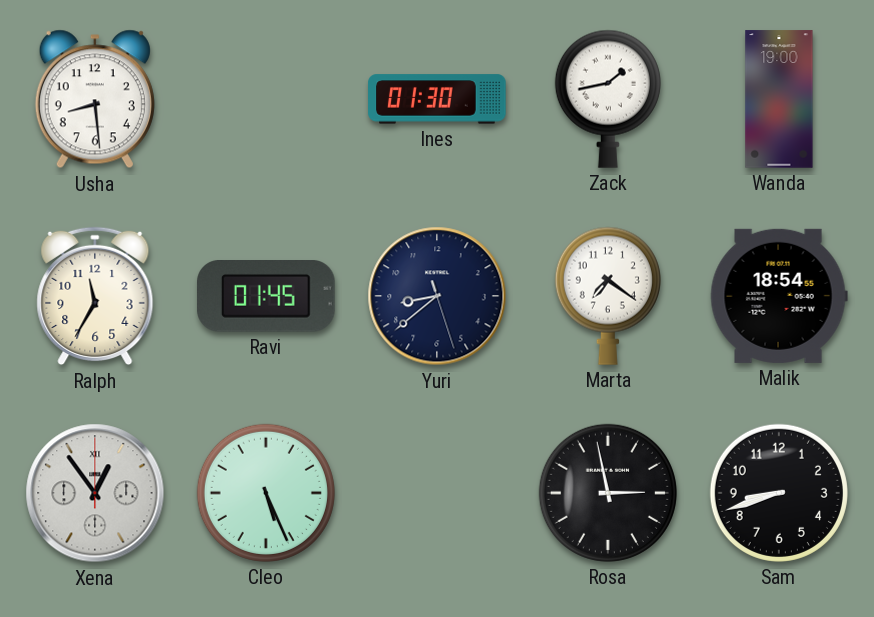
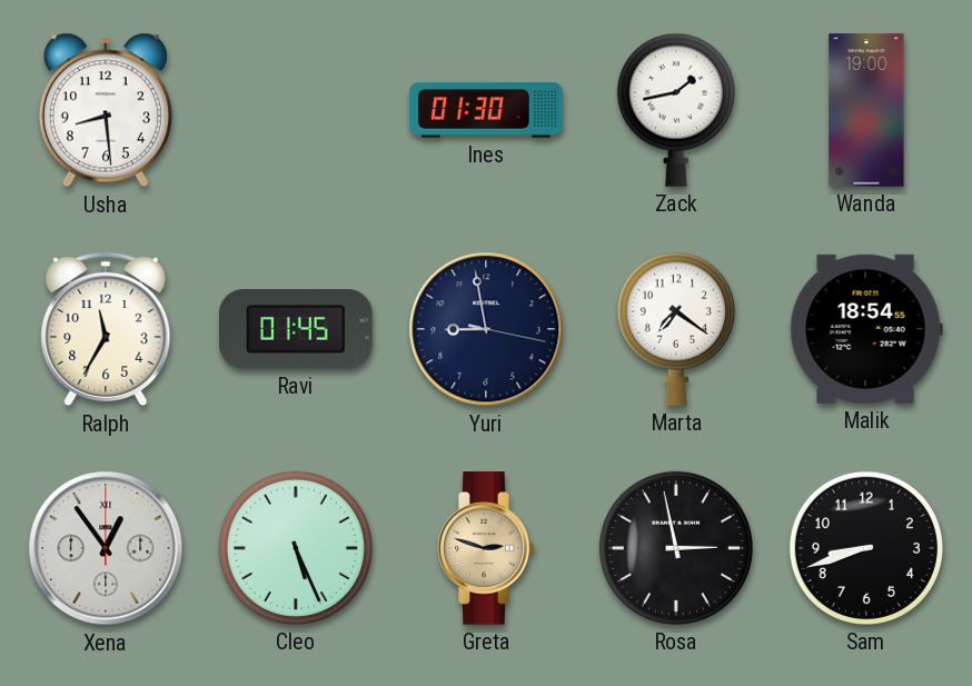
Yuri: 8:38 -> 8:58 (486, 329)
Greta: none -> 2:48 (486, 548)
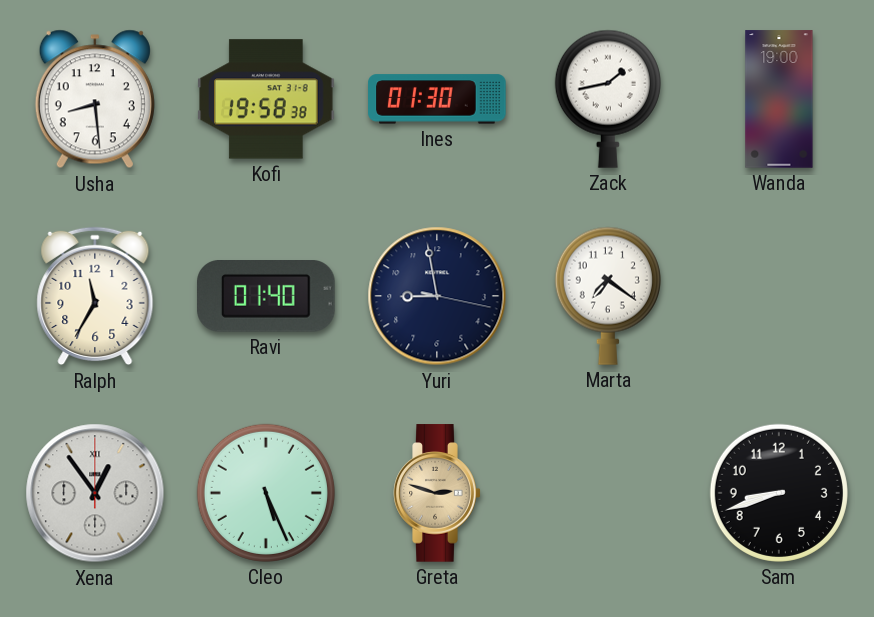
Kofi: none -> 19:58 (266, 99)
Ravi: 01:45 -> 01:40 (267, 297)
Malik: 18:54 -> none (866, 329)
Rosa: 2:58 -> none (676, 548)
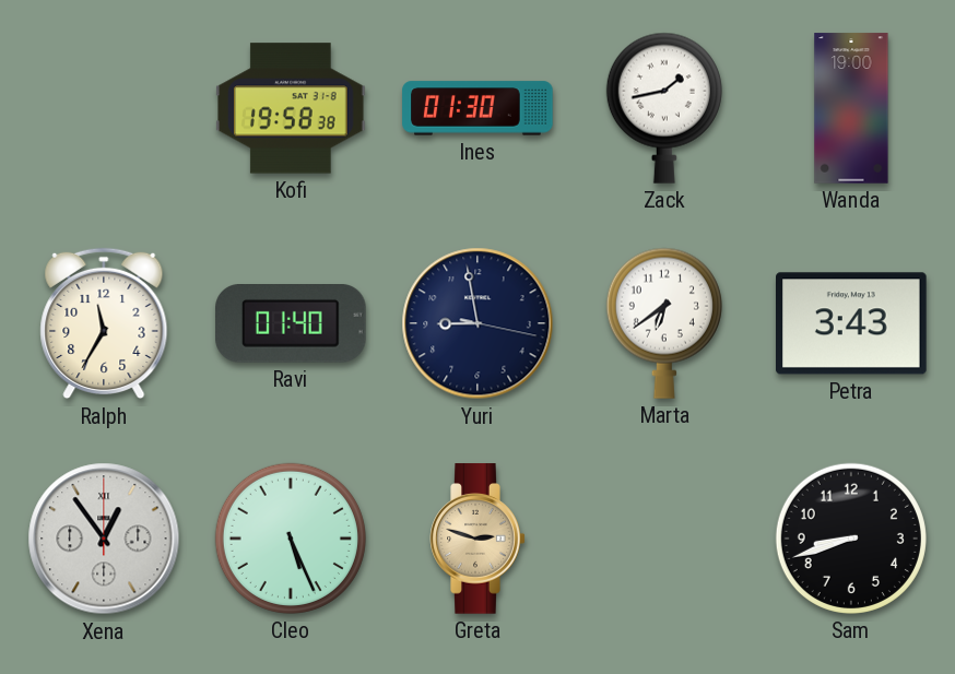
Usha: 8:29 -> none (95, 99)
Marta: 7:21 -> 6:39 (664, 323)
Petra: none -> 3:43 (852, 323)
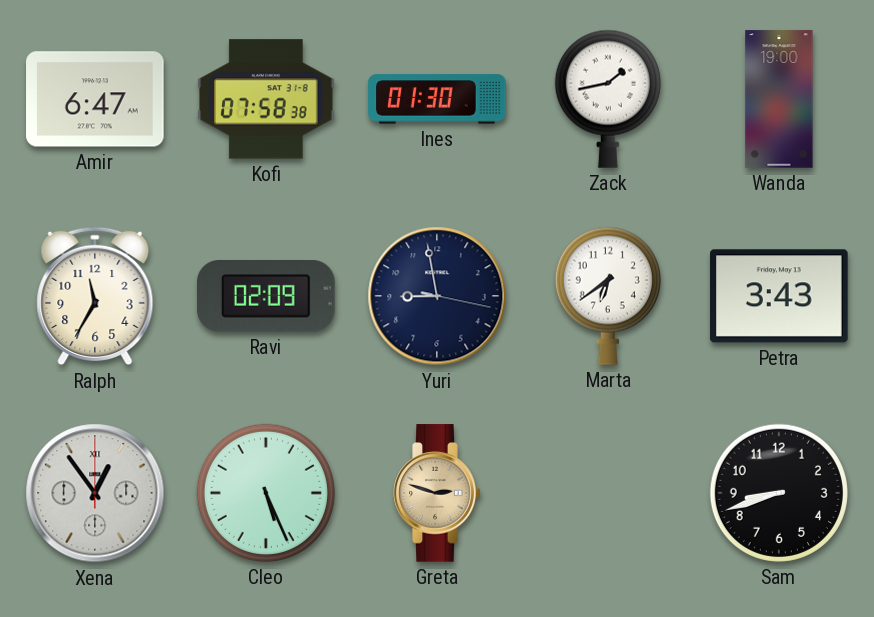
Amir: none -> 6:47 (95, 99)
Kofi: 19:58 -> 07:58 (266, 99)
Ravi: 01:40 -> 02:09 (267, 297)
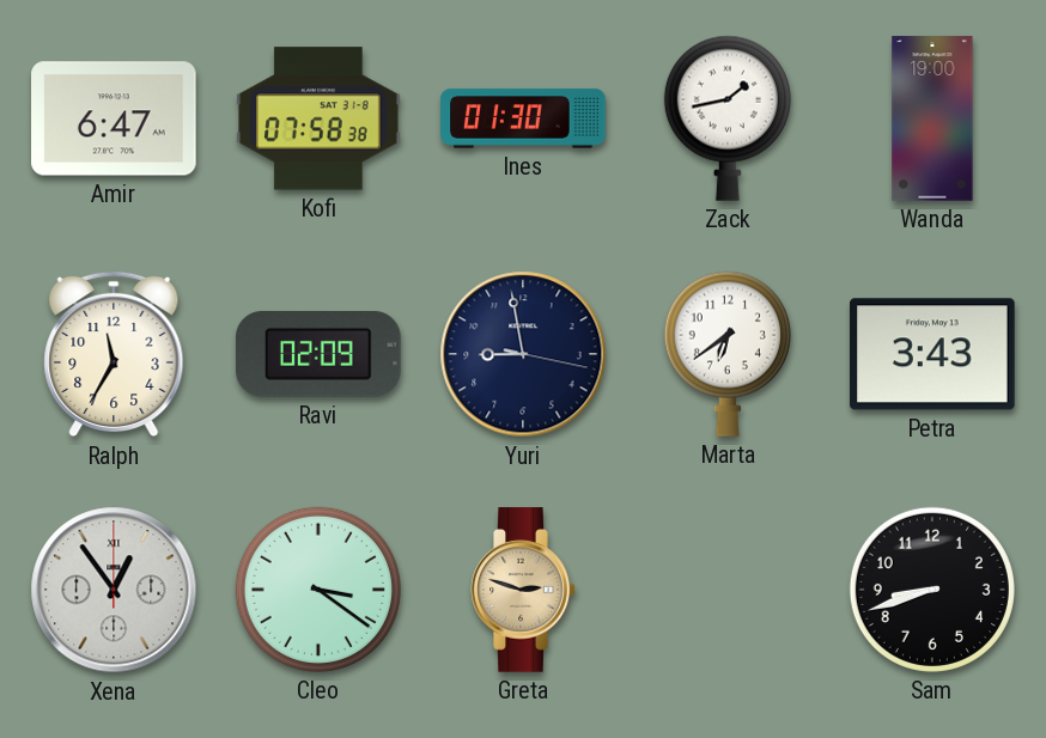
Cleo: 5:26 -> 3:21 (318, 590)
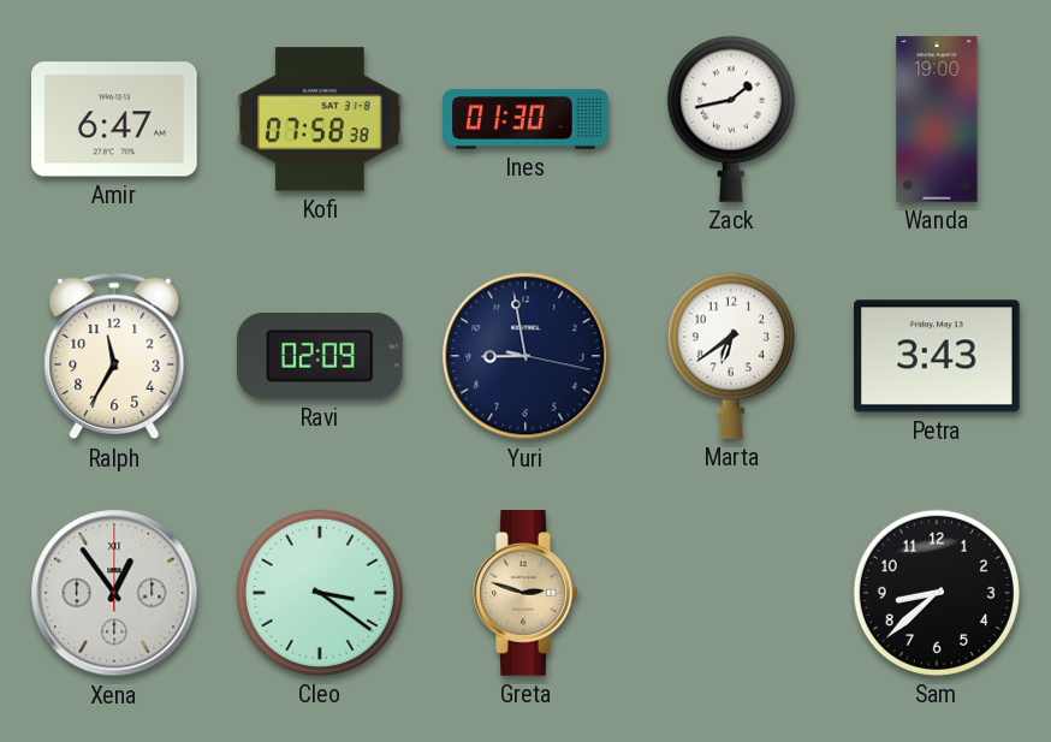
Sam: 8:42 -> 8:38 (937, 593)
